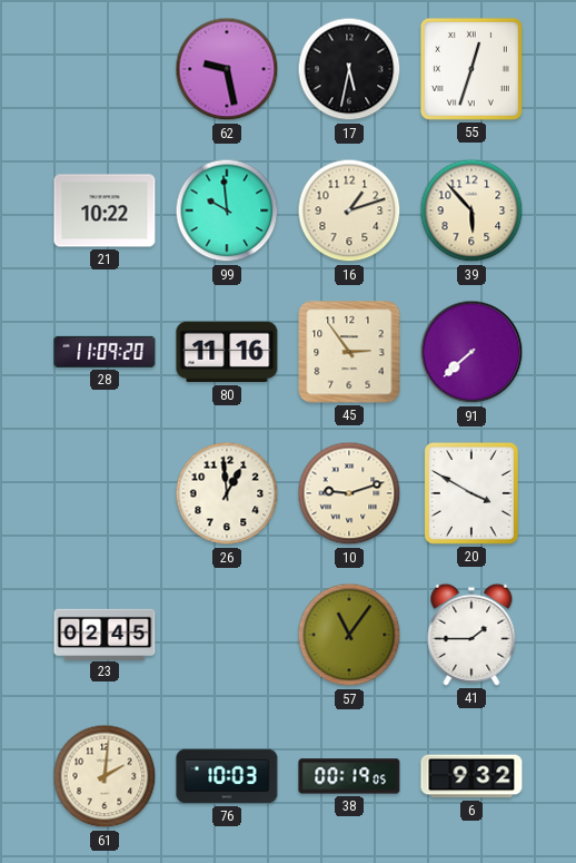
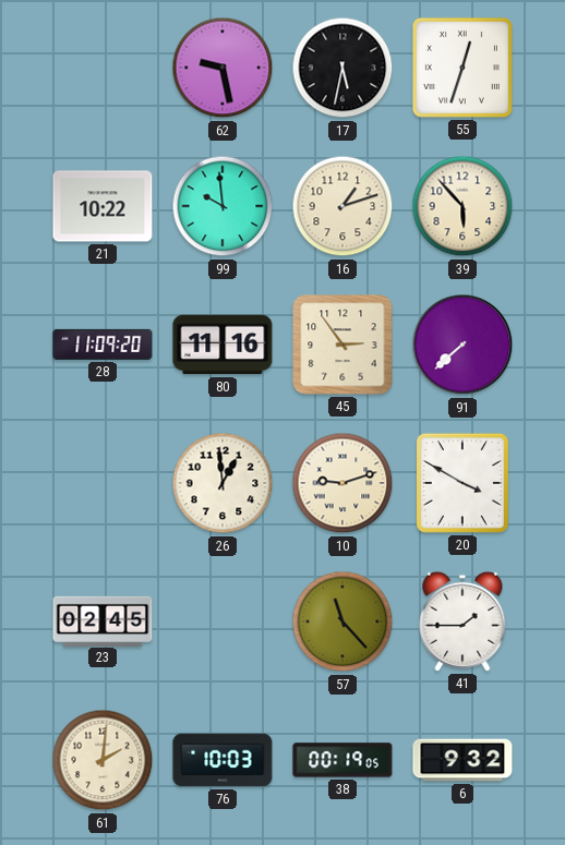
57: 11:06 -> 11:23 (342, 621)
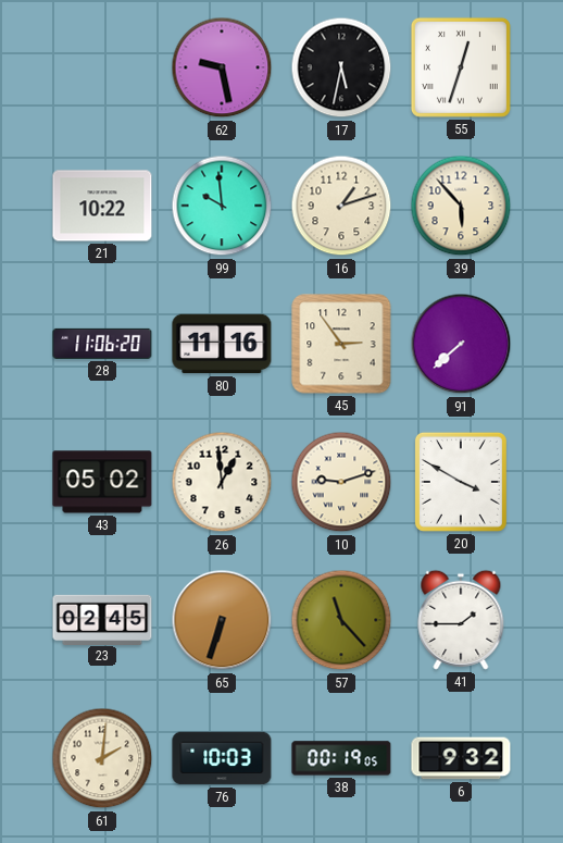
28: 11:09 -> 11:06 (102, 344)
43: none -> 05:02 (102, 482)
65: none -> 6:33 (222, 620)
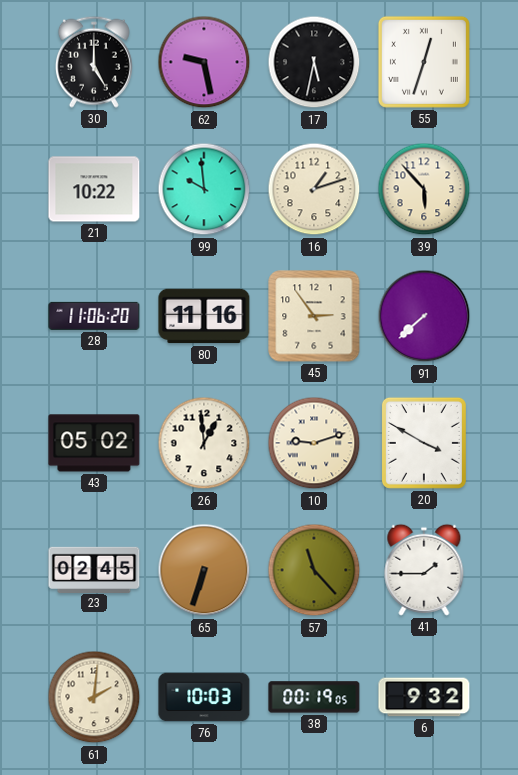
30: none -> 5:00 (94, 62)
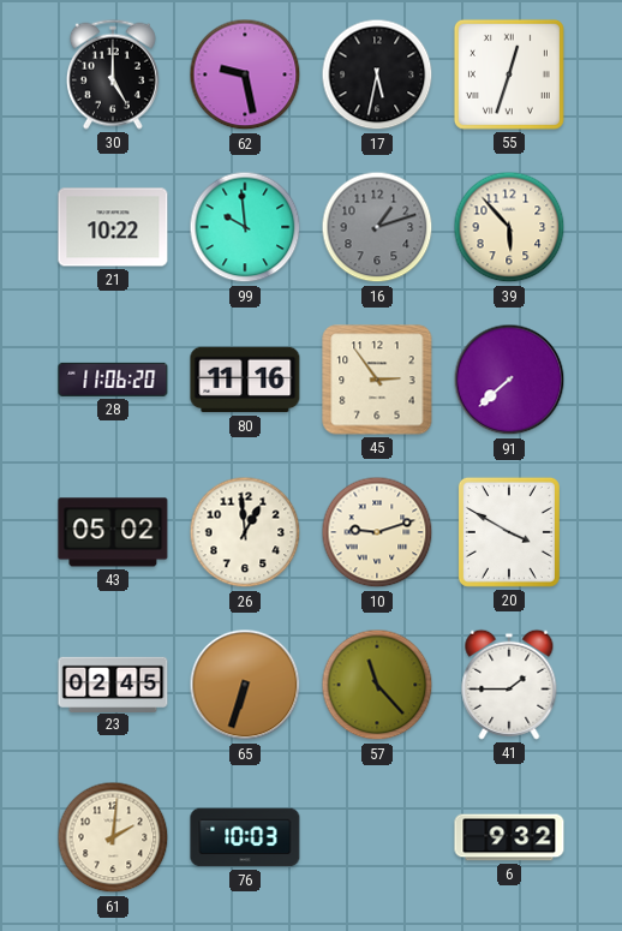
16 dial: cream -> grey (377, 227)
38: 00:19 -> none (314, 697)
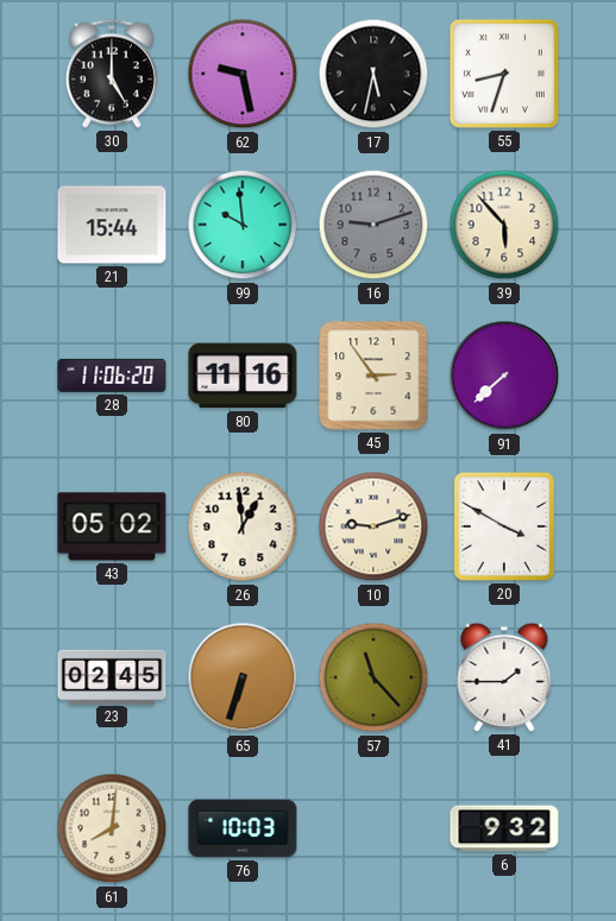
55: 12:33 -> 8:33 (504, 74)
21: 10:22 -> 15:44 (112, 225)
16: 1:12 -> 9:12 (373, 225)
61: 2:01 -> 8:01 (112, 828)
